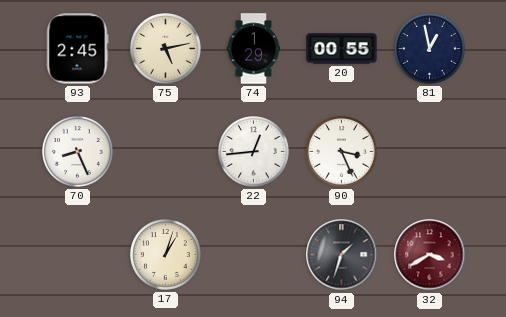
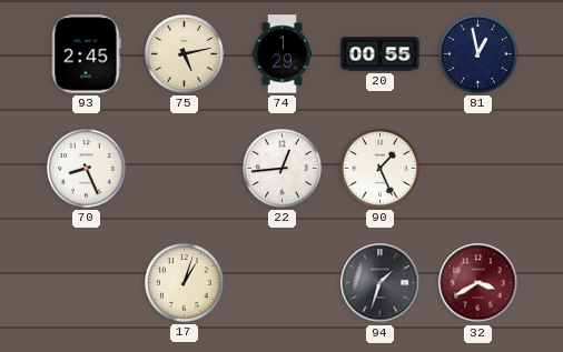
90: 3:26 -> 1:26 (381, 169)
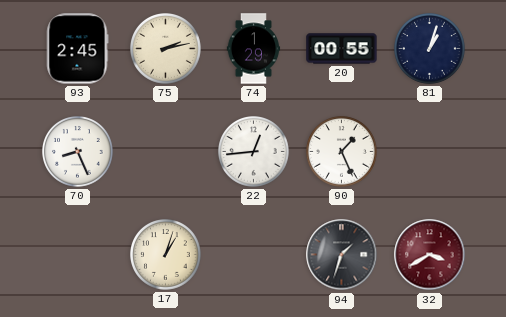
75: 5:13 -> 2:13 (166, 49)
81: 12:58 -> 1:03 (430, 49)
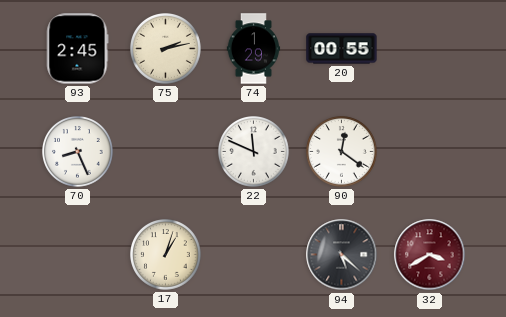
81: 1:03 -> none (430, 49)
22: 12:44 -> 11:49 (254, 152)
90: 1:26 -> 12:21 (342, 152)
94: 1:33 -> 5:22 (342, 255)
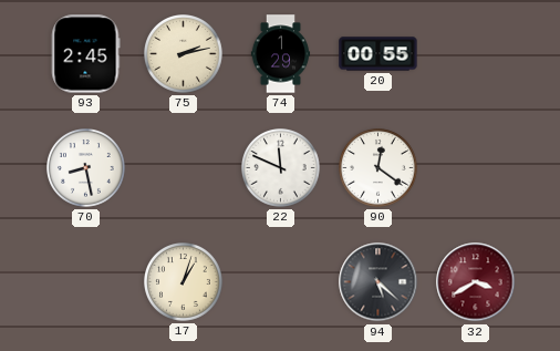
70: 8:26 -> 8:28 (86, 168)
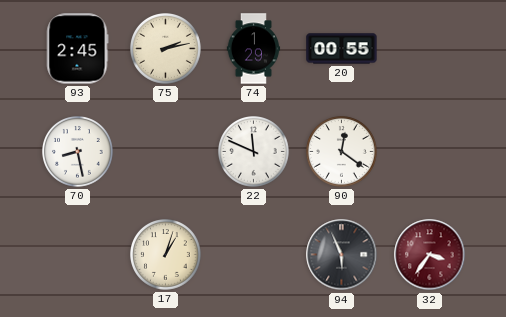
94: 5:22 -> 5:56 (342, 255)
32: 3:40 -> 3:36 (430, 255)
